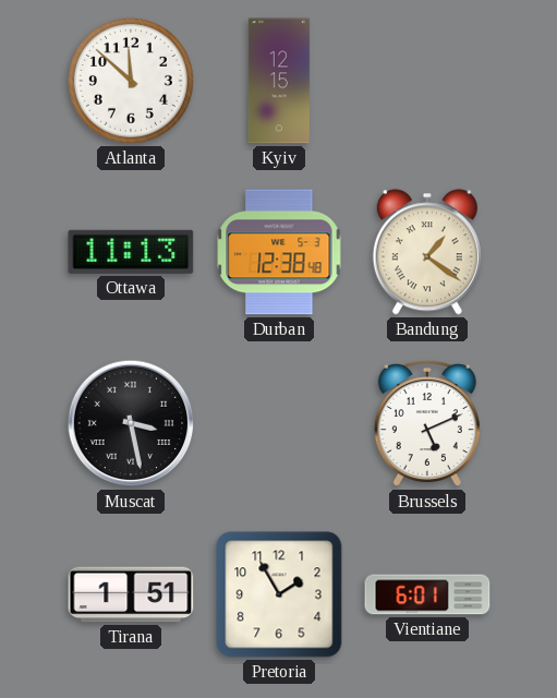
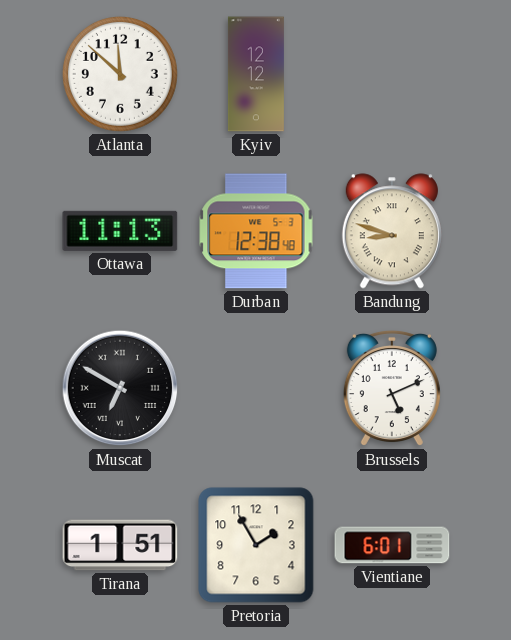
Kyiv: 12:15 -> 12:12 (256, 74)
Bandung: 1:21 -> 8:48 (392, 231)
Muscat: 3:28 -> 6:50 (120, 388)
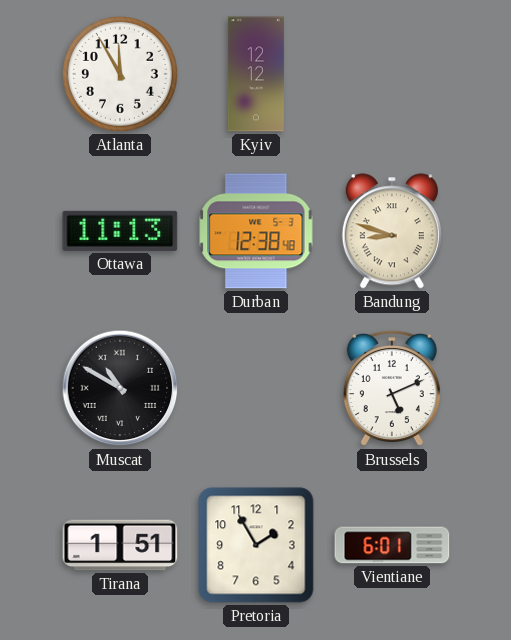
Atlanta: 11:52 -> 11:55 (120, 74)
Muscat: 6:50 -> 10:50 (120, 388)
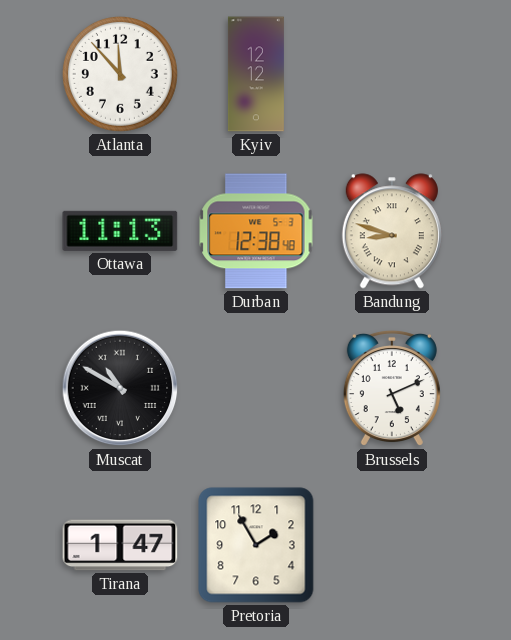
Atlanta: 11:55 -> 11:53 (120, 74)
Tirana: 1:51 -> 1:47 (120, 545)
Vientiane: 6:01 -> none (392, 545)
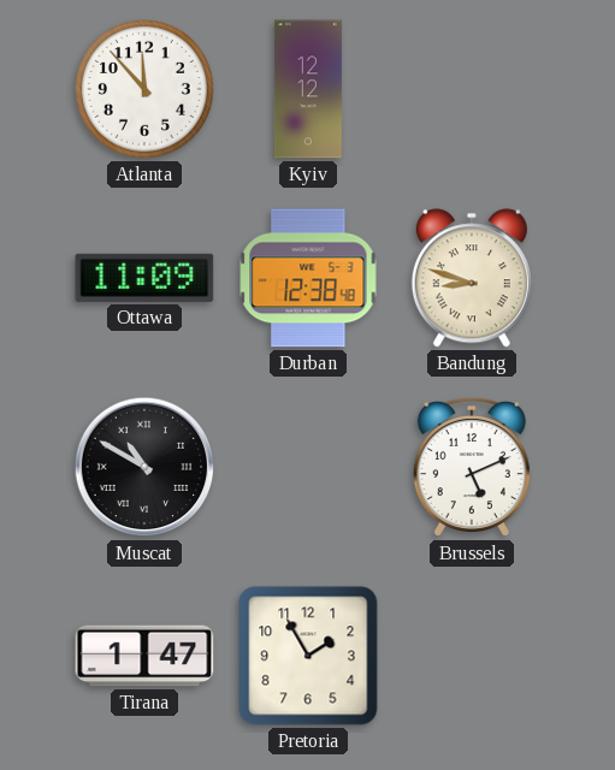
Ottawa: 11:13 -> 11:09 (144, 278)
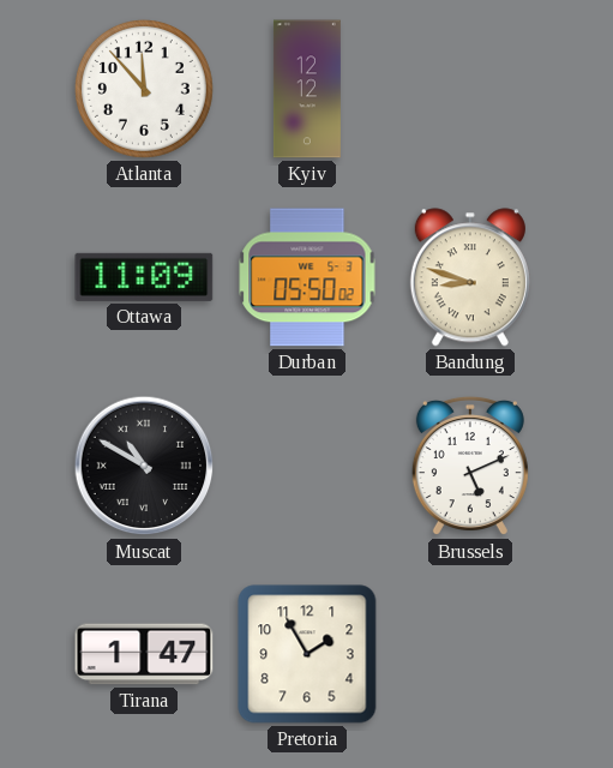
Durban: 12:38 -> 05:50 (307, 277)
